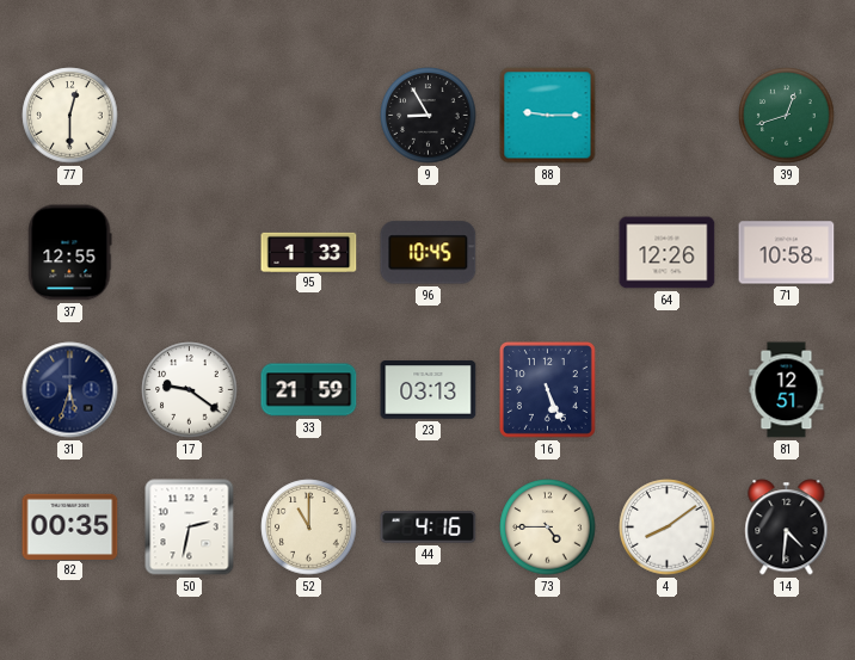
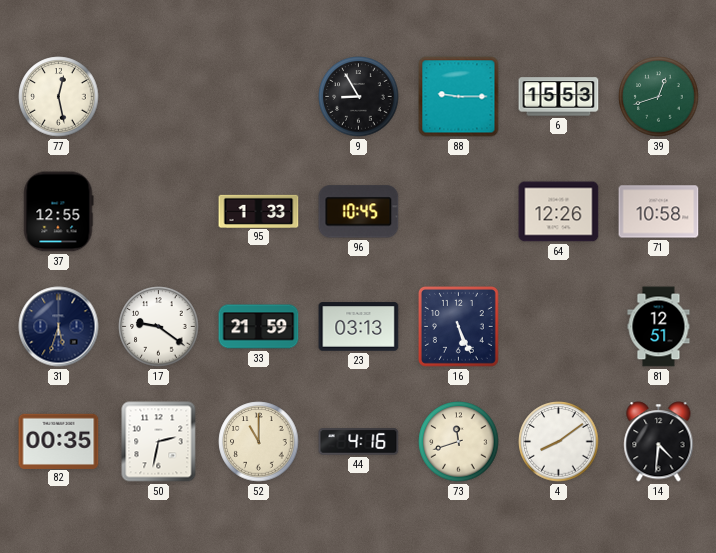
77: 12:30 -> 12:28 (59, 97)
6: none -> 15:53 (559, 97)
73: 4:45 -> 11:42 (459, 442)
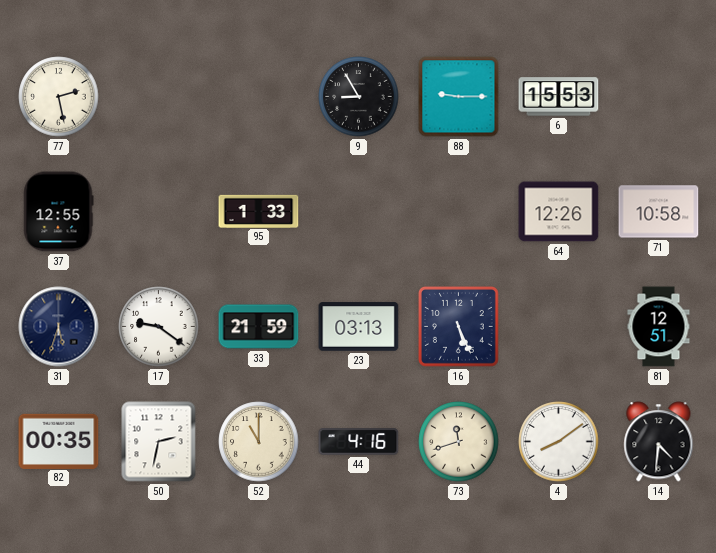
77: 12:28 -> 2:28 (59, 97)
39: 12:42 -> none (659, 97)
96: 10:45 -> none (359, 212)
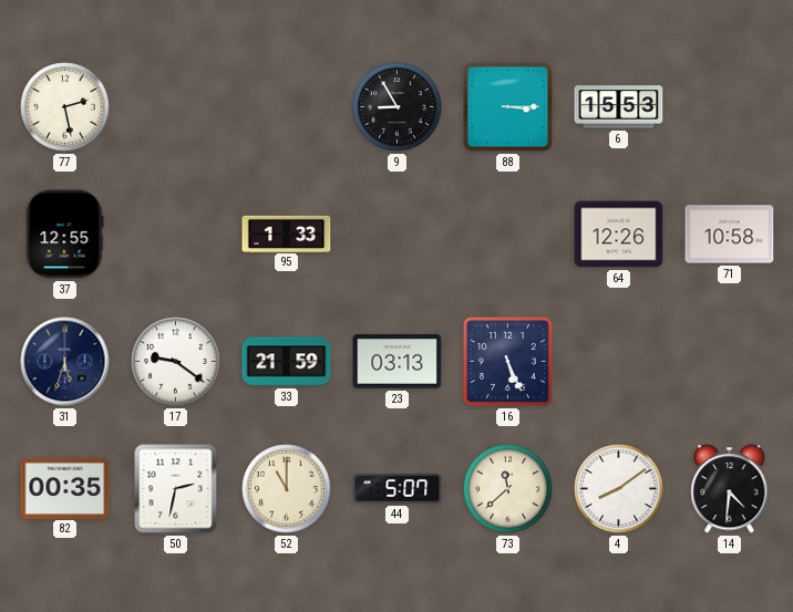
88: 9:15 -> 3:15 (508, 107)
81: 12:51 -> none (659, 327)
44: 4:16 -> 5:07 (398, 489)
73: 11:42 -> 11:38 (508, 489)
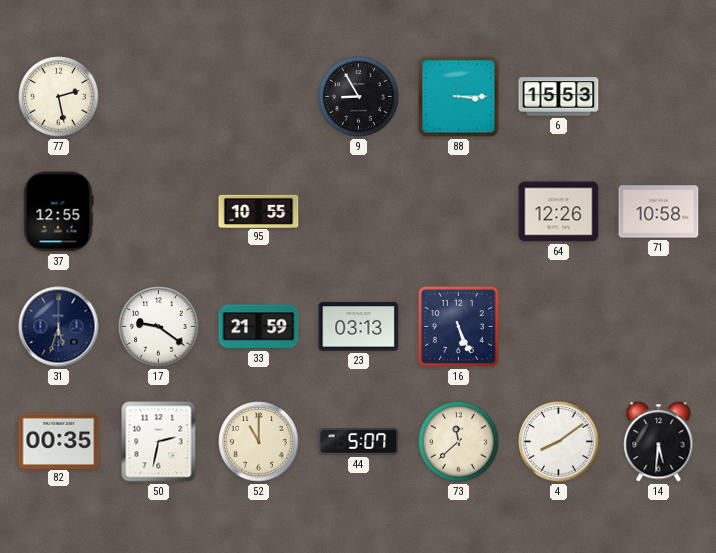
95: 1:33 -> 10:55 (259, 211)
14: 4:31 -> 5:31 (659, 442)
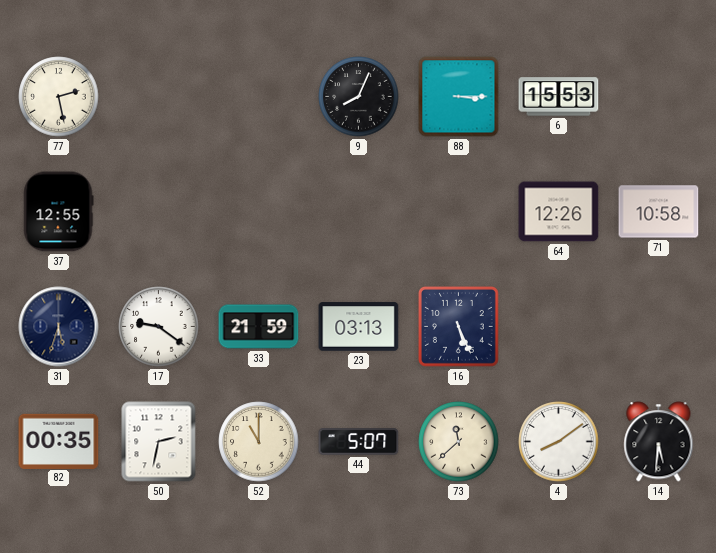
9: 8:55 -> 8:04 (359, 97)
95: 10:55 -> none (259, 211)
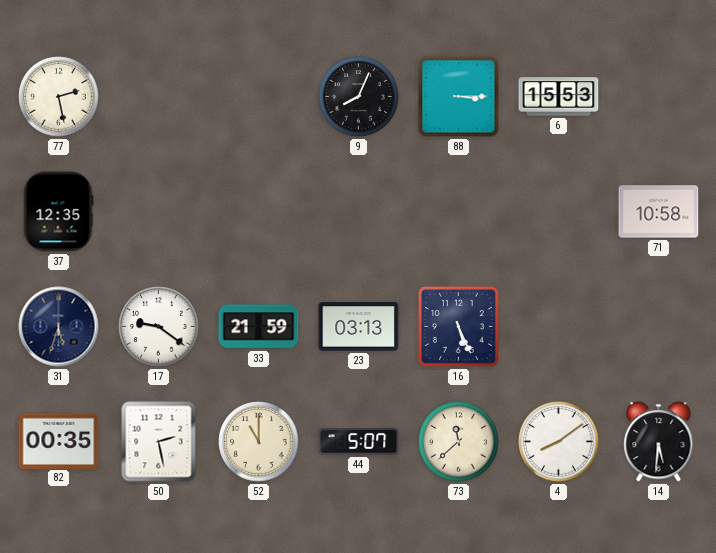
37: 12:55 -> 12:35 (59, 212)
64: 12:26 -> none (559, 212)
50: 2:32 -> 2:28 (159, 442)
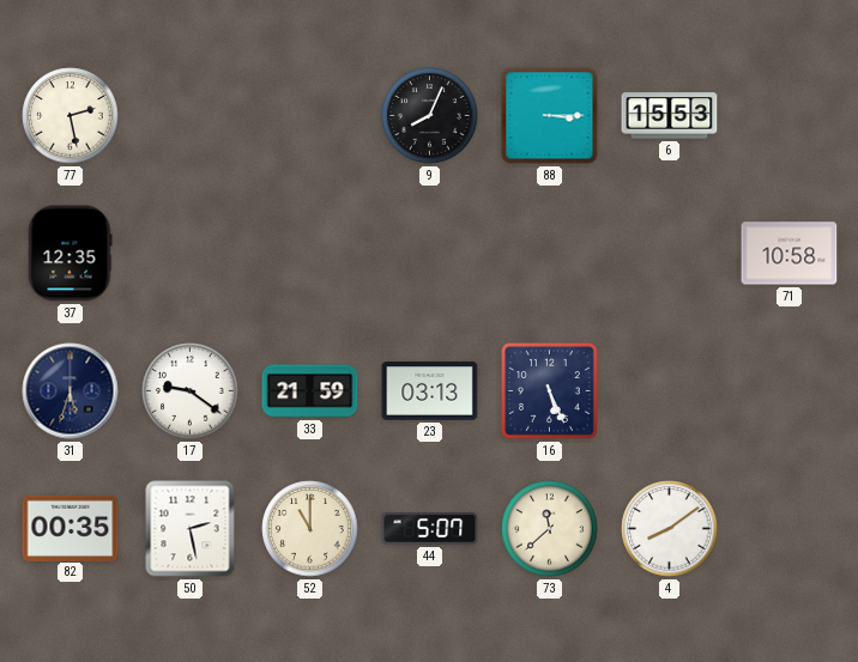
14: 5:31 -> none (659, 442)
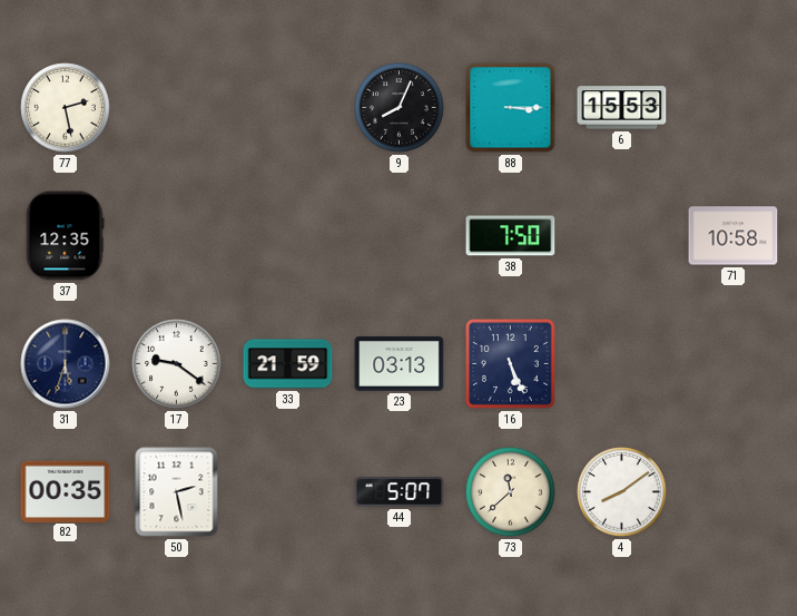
38: none -> 7:50 (511, 236)
52: 11:00 -> none (310, 529)
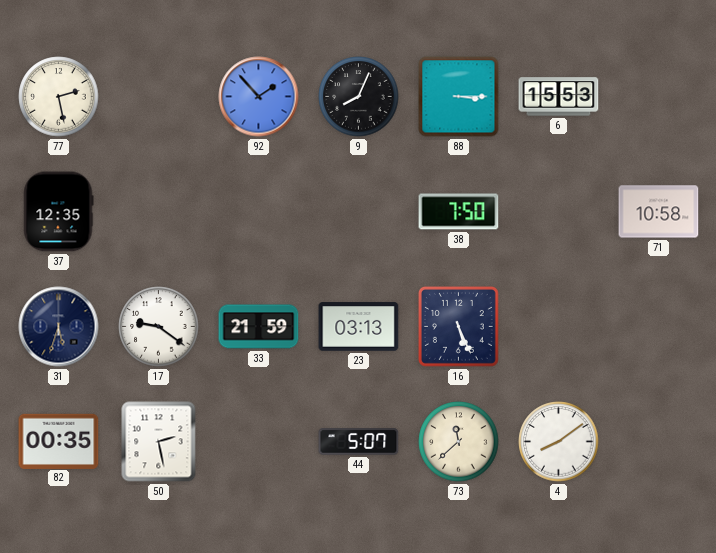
92: none -> 1:53 (259, 97)
